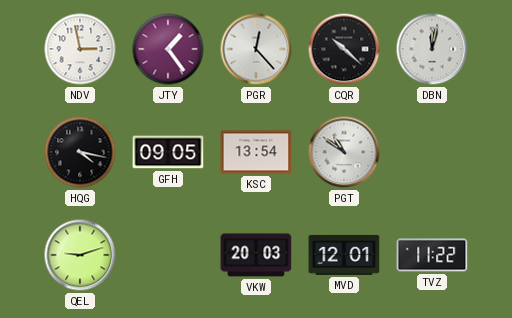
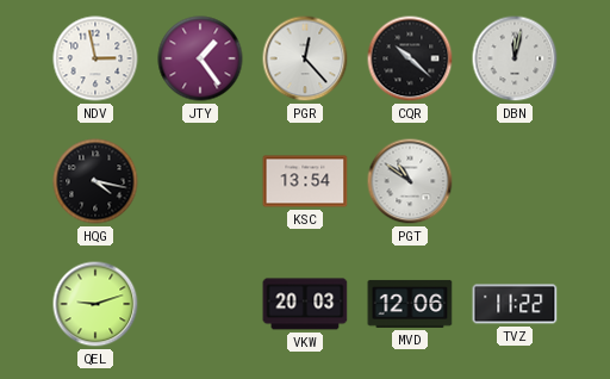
GFH: 09:05 -> none (168, 152)
MVD: 12:01 -> 12:06 (410, 304)
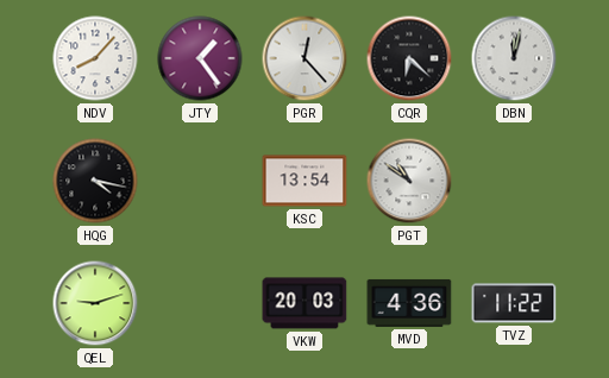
NDV: 2:58 -> 8:07 (95, 58)
CQR: 10:22 -> 6:22 (409, 58)
MVD: 12:06 -> 4:36 (409, 303)
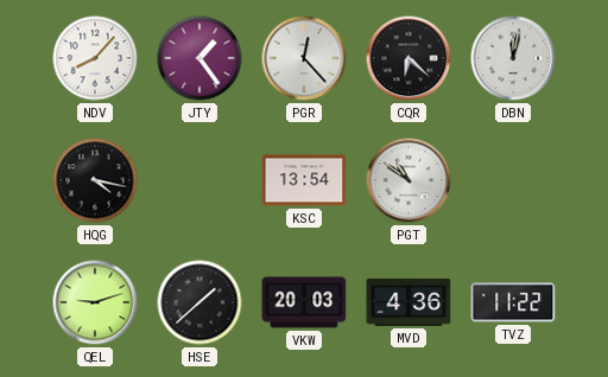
HSE: none -> 1:38 (199, 302)
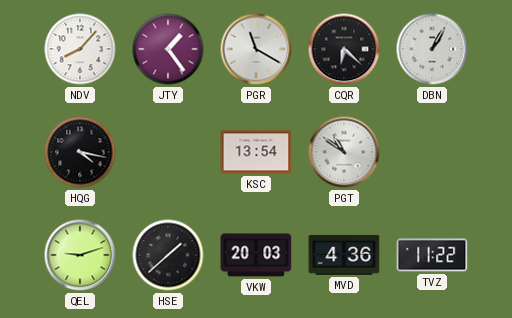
PGR: 12:23 -> 11:20 (256, 49)
DBN: 12:02 -> 1:05 (432, 49)
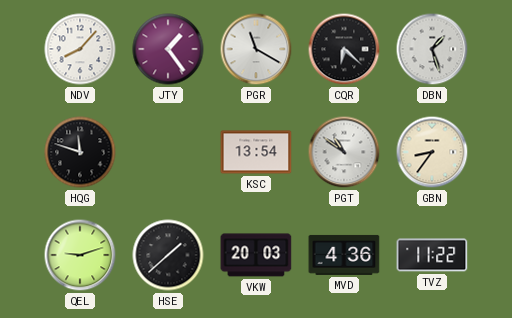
DBN: 1:05 -> 1:27 (432, 49)
HQG: 4:17 -> 11:48 (80, 152)
GBN: none -> 8:36 (432, 152)
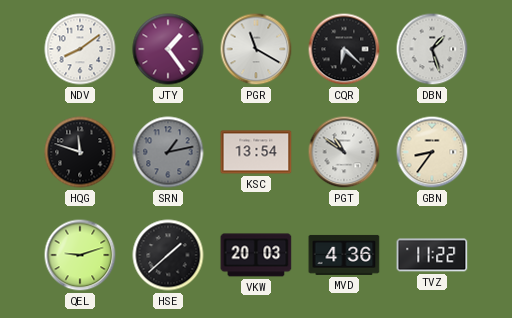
NDV: 8:07 -> 8:09 (80, 49)
SRN: none -> 1:13 (168, 152)
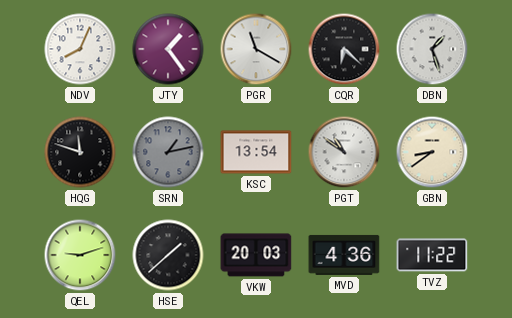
NDV: 8:09 -> 8:04 (80, 49)
GBN: 8:36 -> 8:39 (432, 152)
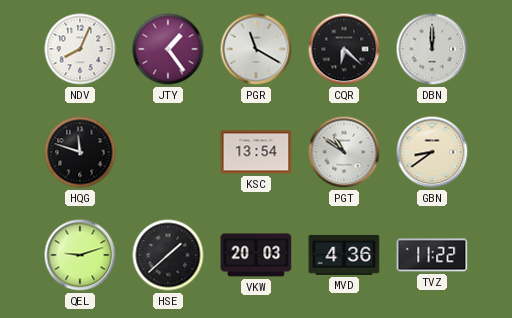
DBN: 1:27 -> 12:00 (432, 49)
SRN: 1:13 -> none (168, 152)
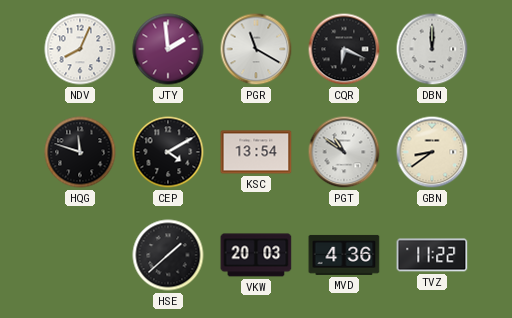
JTY: 1:24 -> 1:59 (168, 49)
CQR: 6:22 -> 6:19 (344, 49)
CEP: none -> 4:10 (168, 152)
QEL: 9:12 -> none (80, 255)
